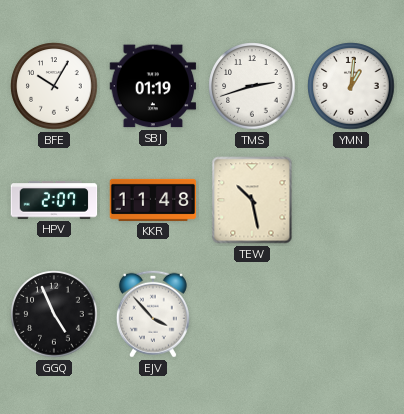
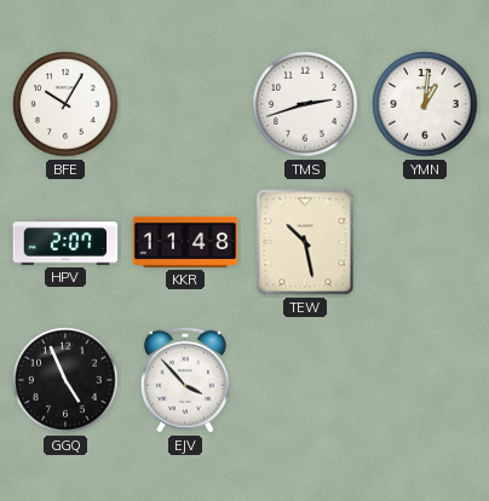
SBJ: 01:19 -> none (153, 86)
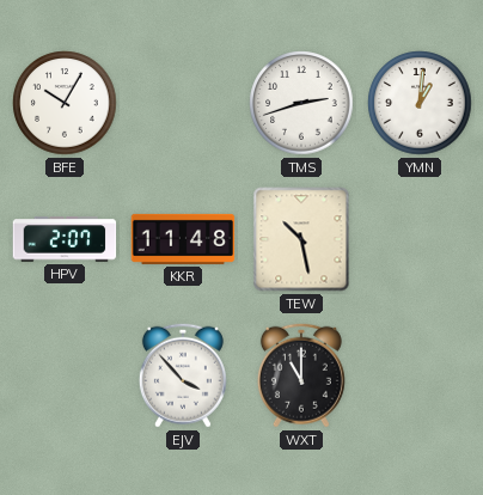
GGQ: 4:56 -> none (65, 380)
WXT: none -> 11:00 (301, 375)
